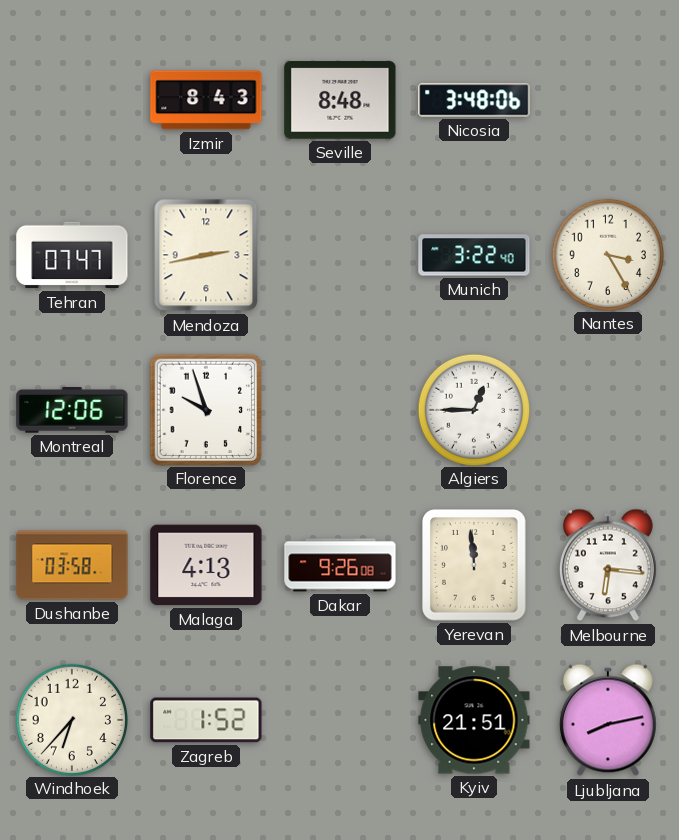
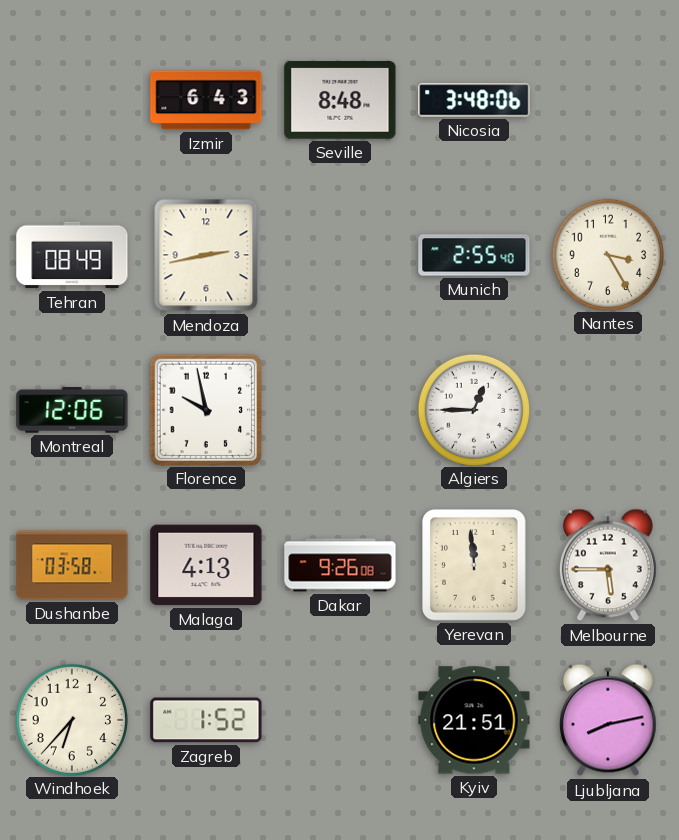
Izmir: 8:43 -> 6:43 (206, 100)
Tehran: 07:47 -> 08:49 (72, 255)
Munich: 3:22 -> 2:55 (474, 255)
Florence: 9:57 -> 9:58 (205, 409)
Melbourne: 6:16 -> 5:45 (608, 565)
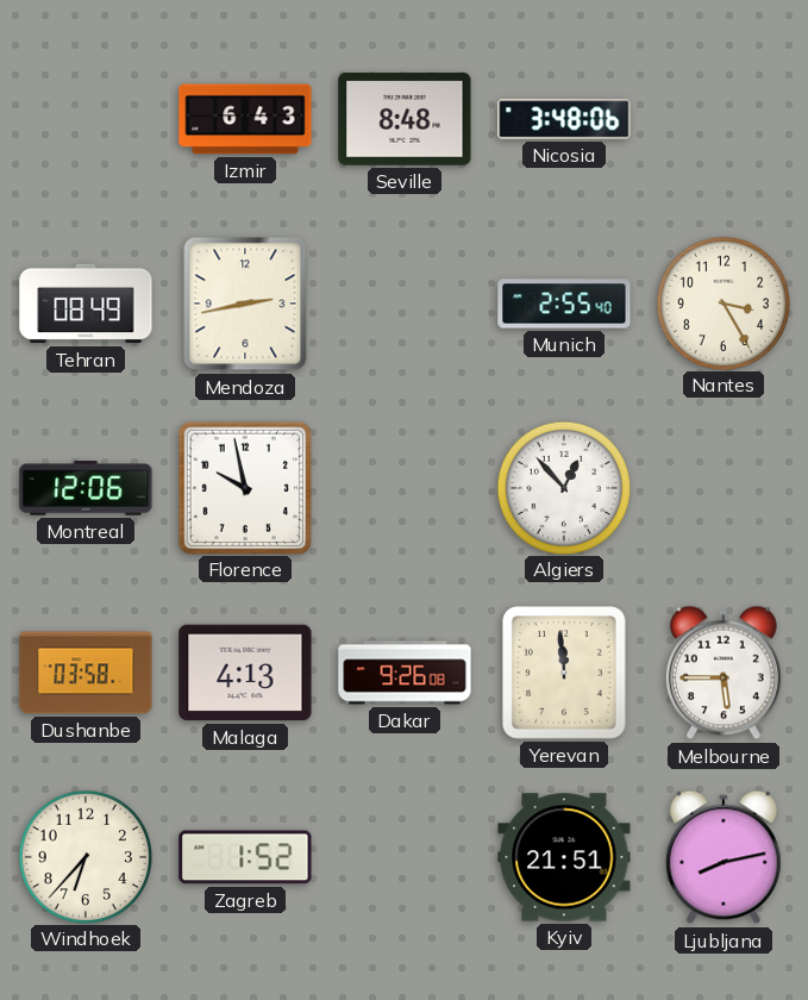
Algiers: 12:45 -> 12:53 (563, 487)
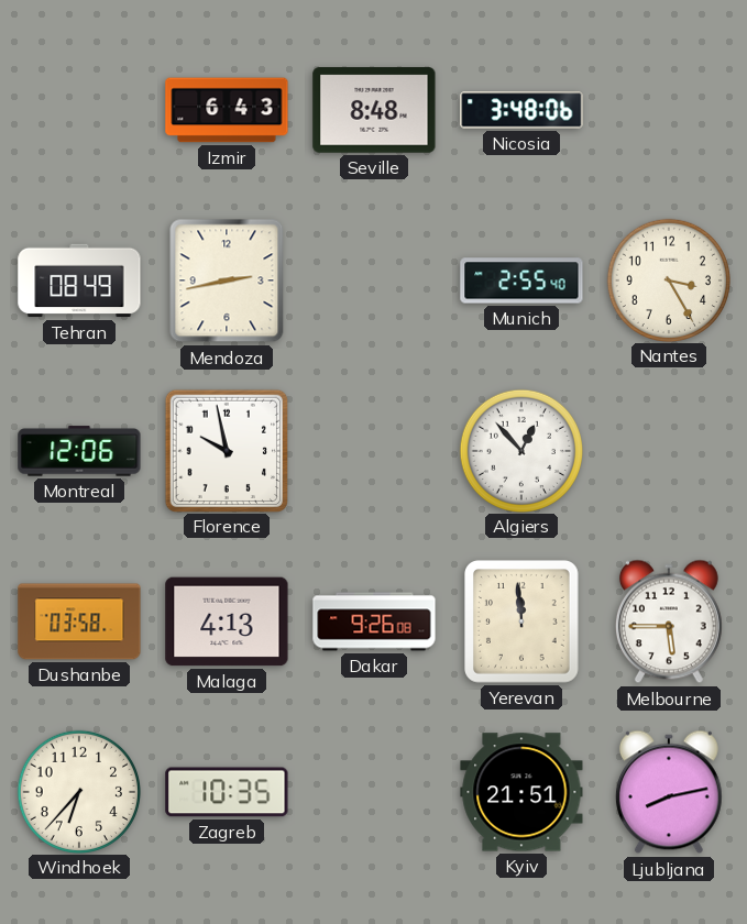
Zagreb: 1:52 -> 10:35 (227, 792)
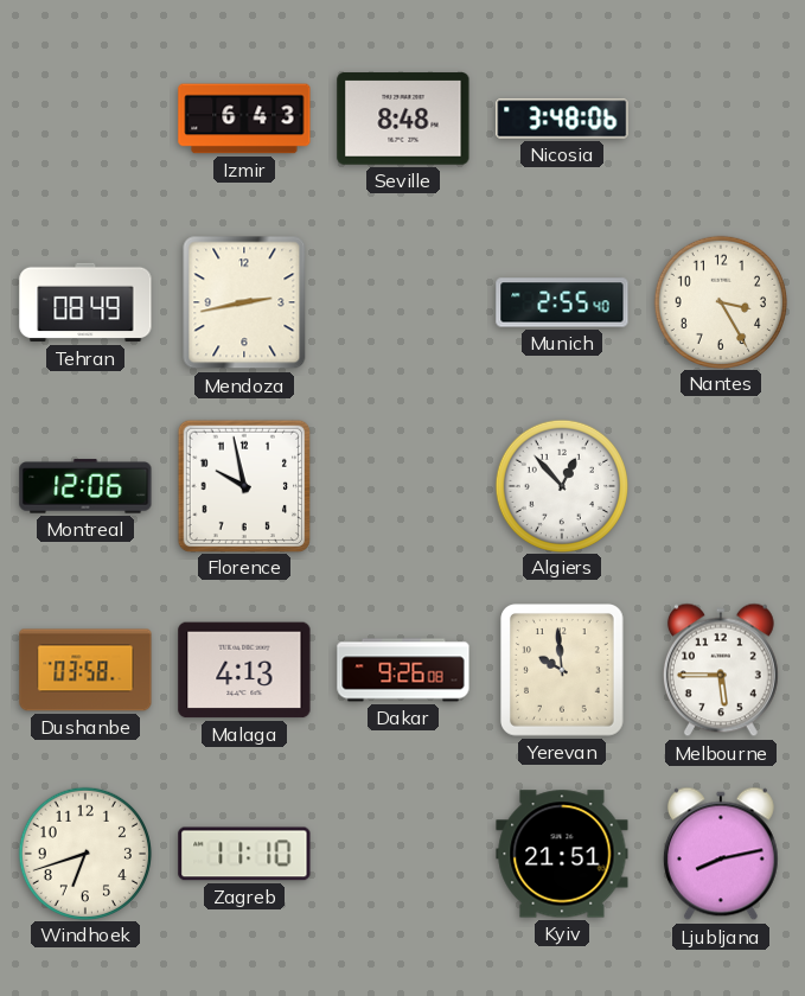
Yerevan: 11:59 -> 9:59 (563, 671)
Windhoek: 6:37 -> 6:42 (84, 853)
Zagreb: 10:35 -> 11:10 (244, 854)
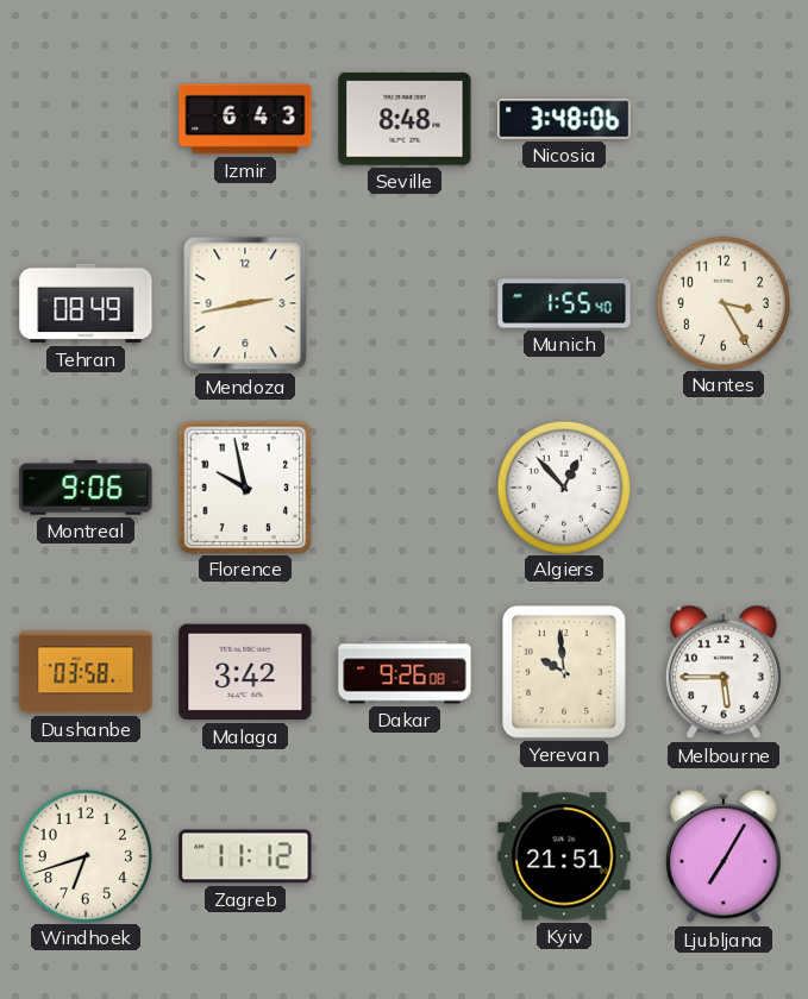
Munich: 2:55 -> 1:55 (564, 303)
Montreal: 12:06 -> 9:06 (86, 488)
Malaga: 4:13 -> 3:42 (245, 672)
Zagreb: 11:10 -> 11:12 (245, 856)
Ljubljana: 8:13 -> 7:05 (724, 856)
